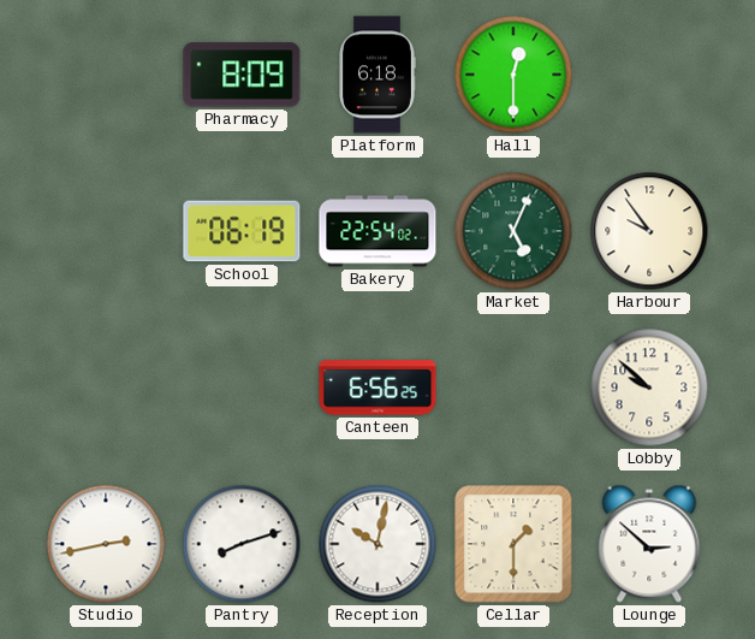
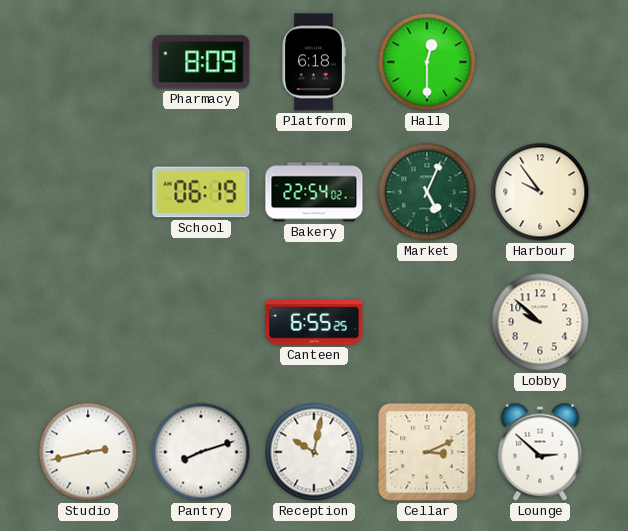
Canteen: 6:56 -> 6:55 (314, 322)
Cellar: 1:30 -> 3:11 (427, 452)
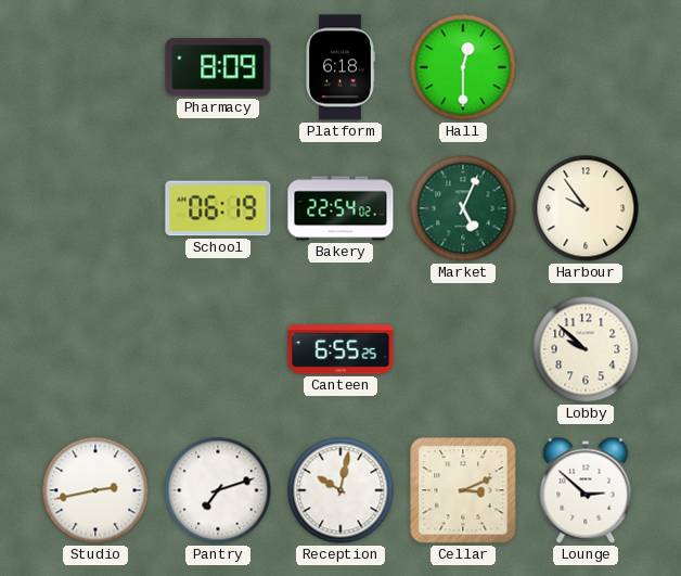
Pantry: 8:12 -> 7:12 (218, 490)
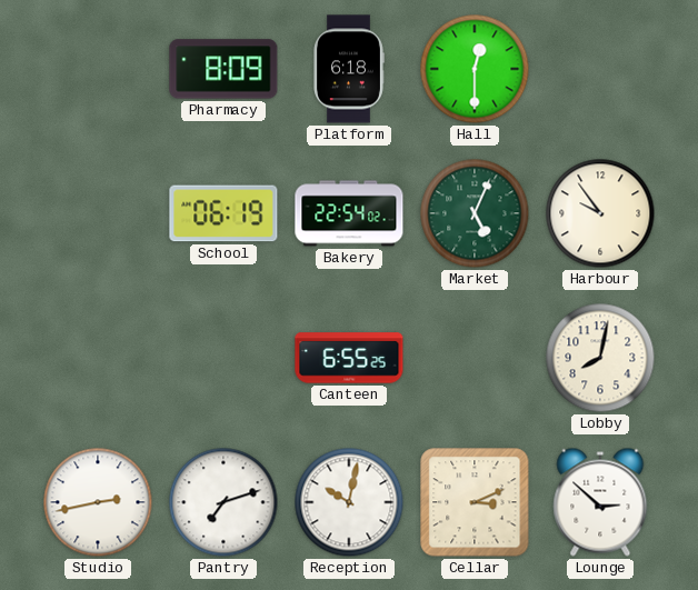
Lobby: 9:52 -> 8:02 (600, 358)
